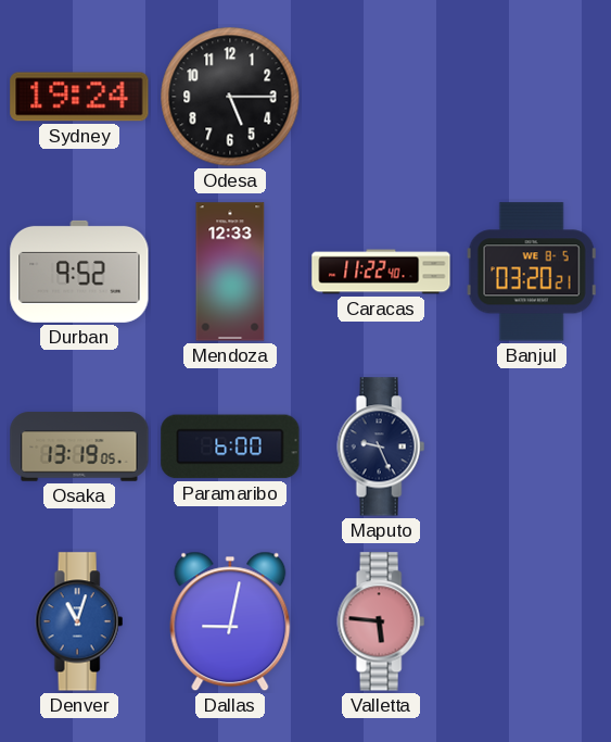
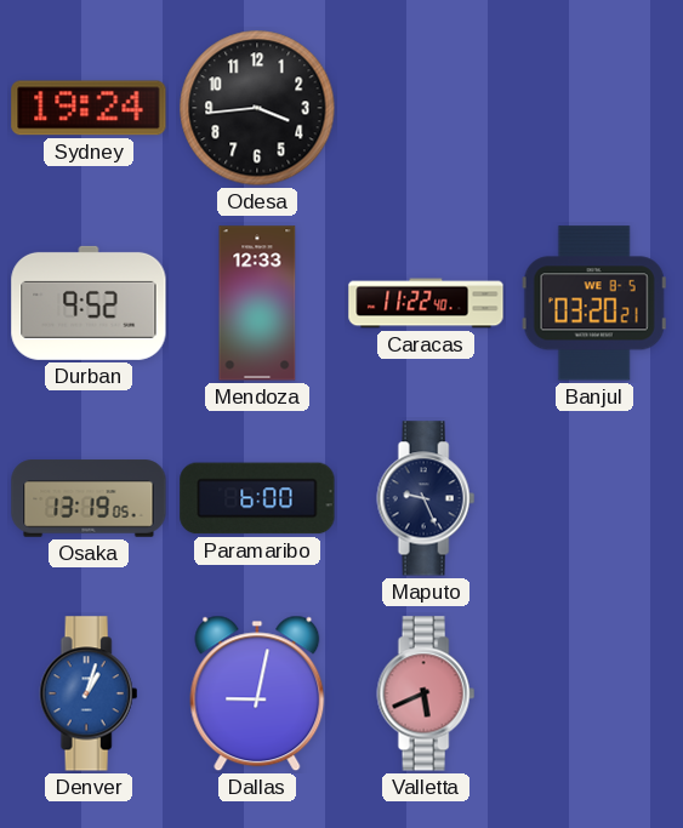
Odesa: 5:15 -> 3:44 (257, 108)
Denver: 11:03 -> 1:03 (89, 693)
Valletta: 5:46 -> 5:41 (426, 693)
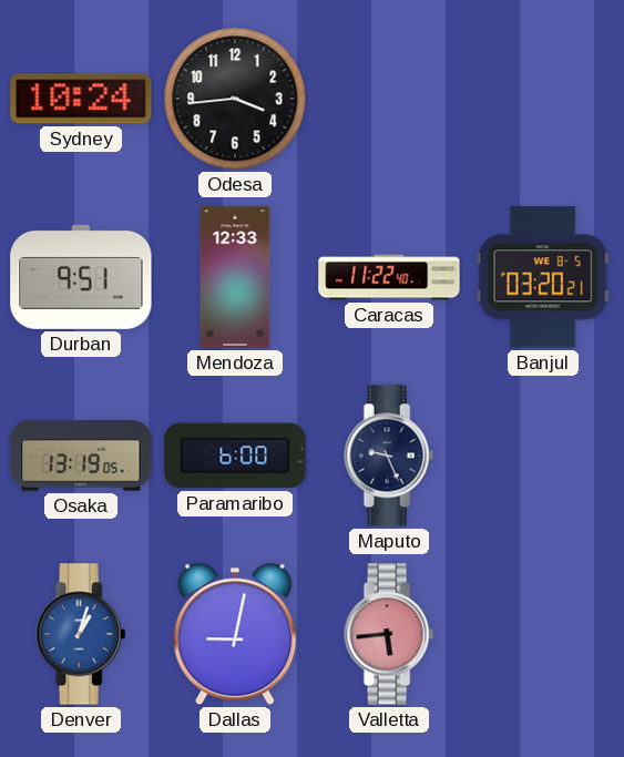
Sydney: 19:24 -> 10:24 (81, 99)
Durban: 9:52 -> 9:51 (81, 277)
Valletta: 5:41 -> 5:44 (389, 634)
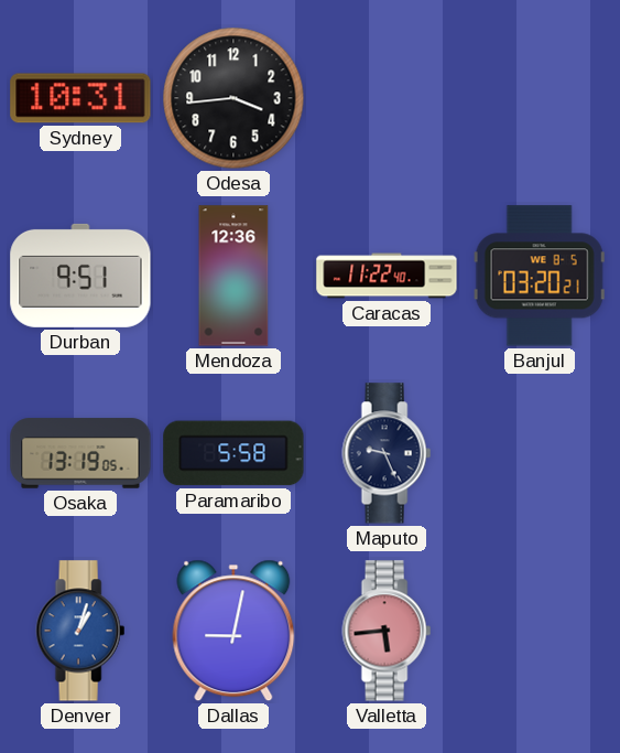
Sydney: 10:24 -> 10:31 (80, 98)
Mendoza: 12:33 -> 12:36 (233, 276)
Paramaribo: 6:00 -> 5:58 (233, 453)
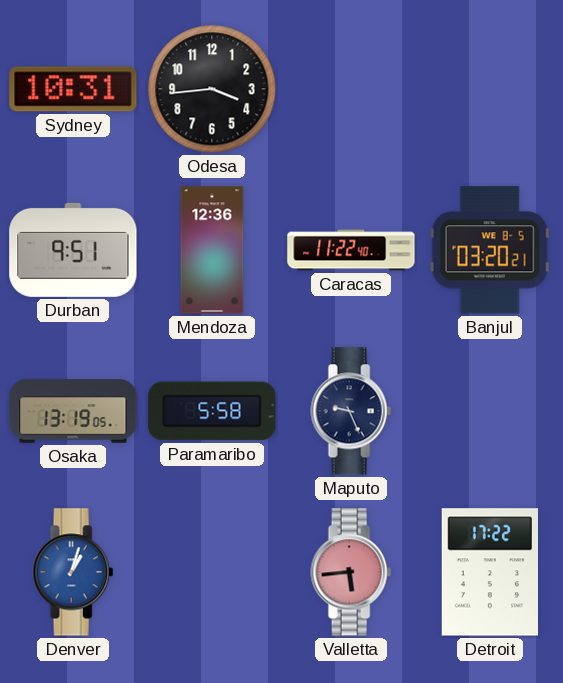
Dallas: 9:02 -> none (233, 631)
Detroit: none -> 17:22 (489, 572)
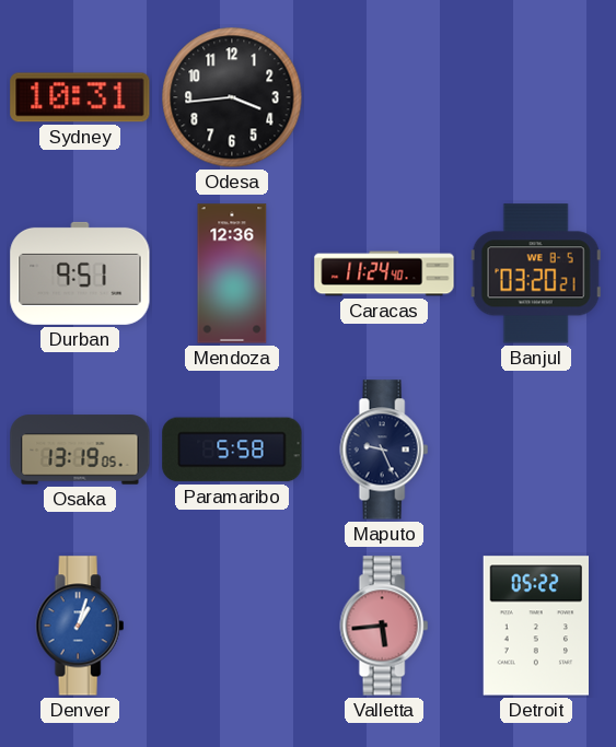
Caracas: 11:22 -> 11:24 (384, 273)
Detroit: 17:22 -> 05:22 (535, 626)
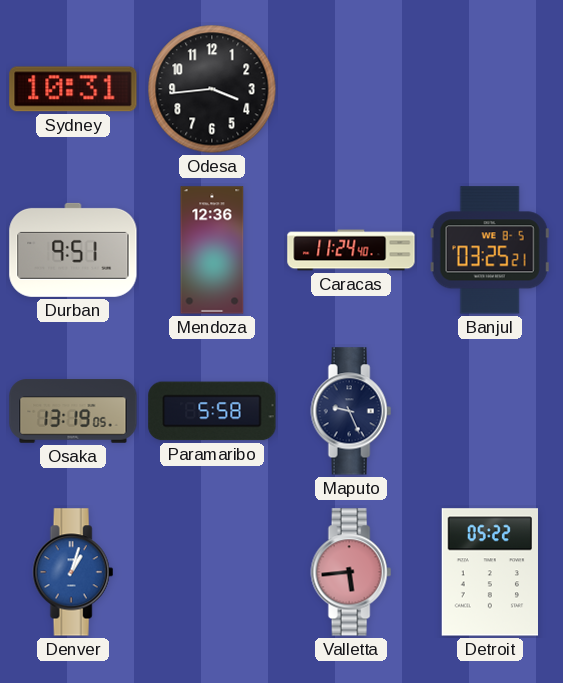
Banjul: 03:20 -> 03:25 (490, 250)
